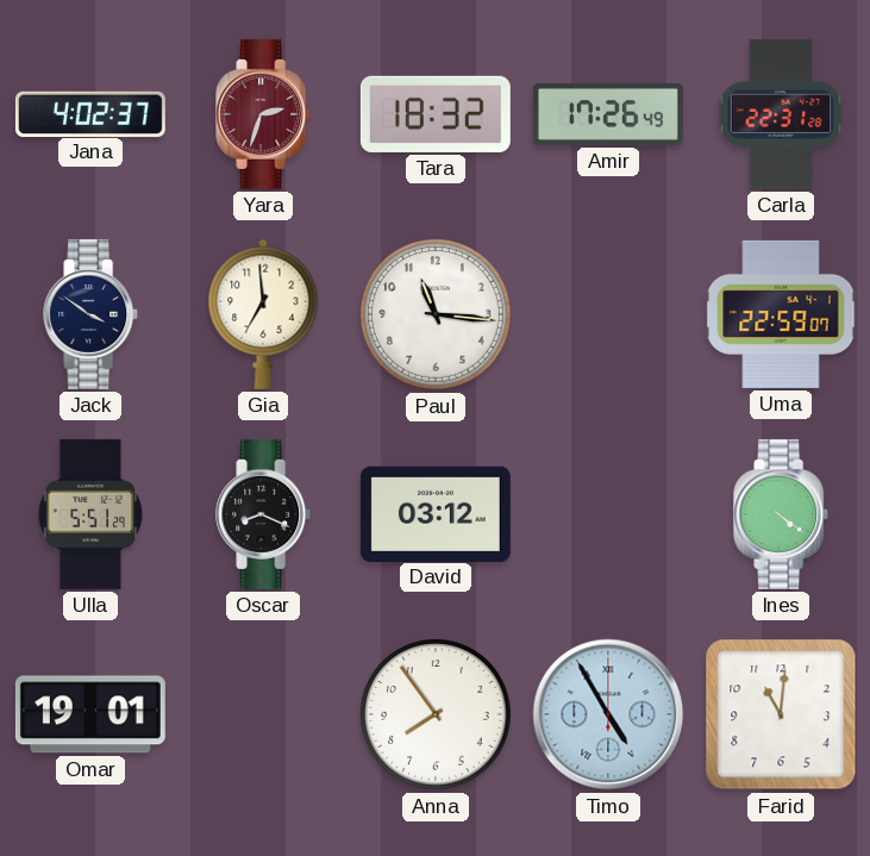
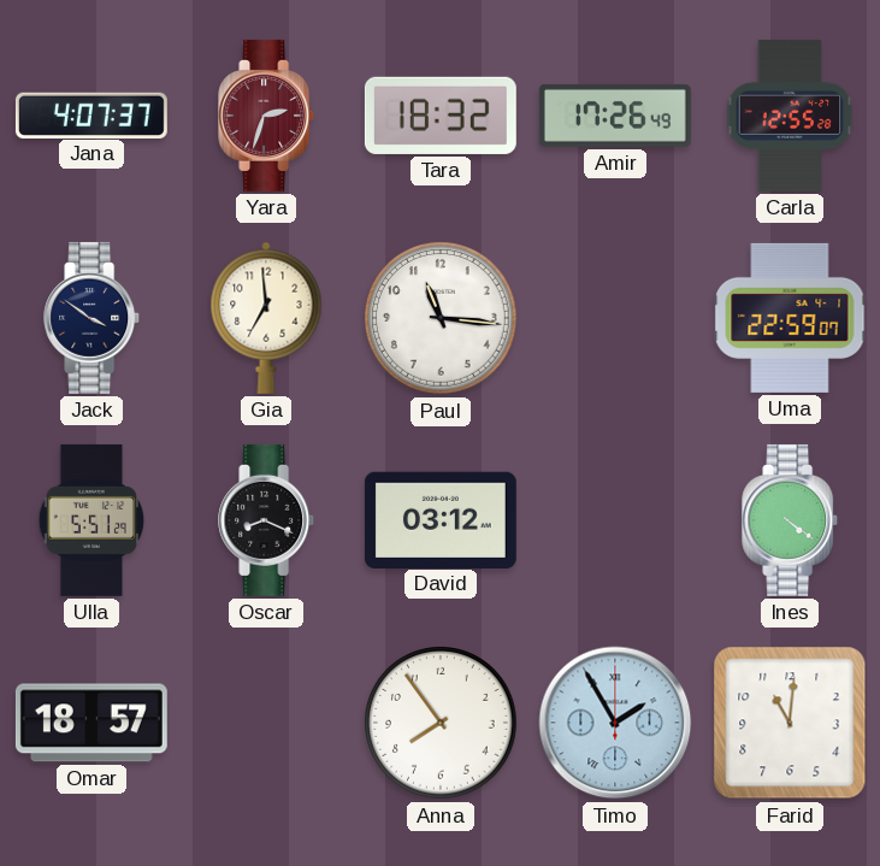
Jana: 4:02 -> 4:07 (91, 114)
Carla: 22:31 -> 12:55 (790, 116)
Omar: 19:01 -> 18:57 (91, 723)
Timo: 4:55 -> 1:55 (615, 723)
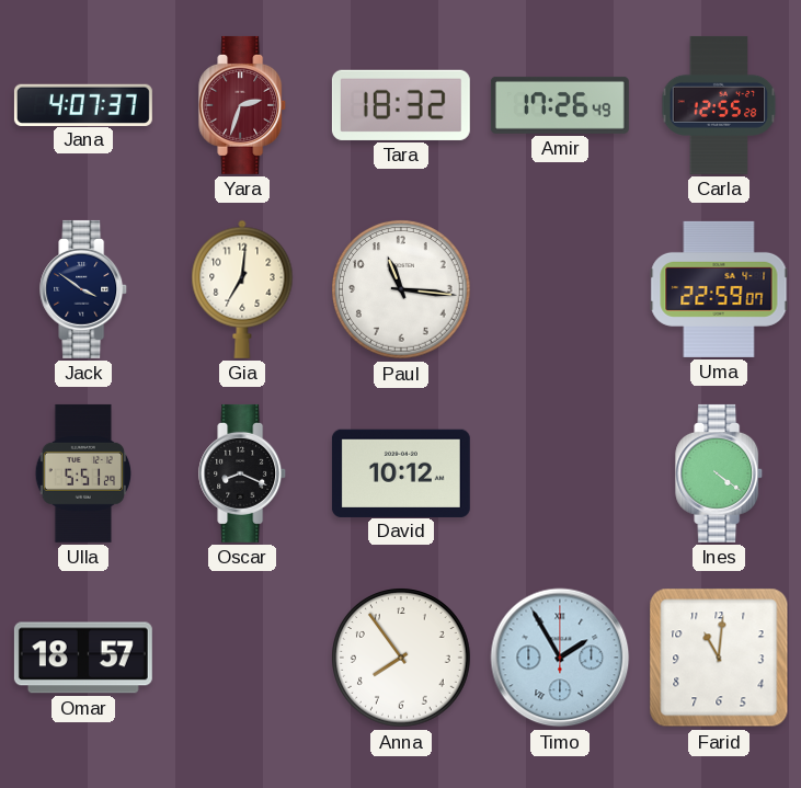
Gia: 6:59 -> 7:01 (242, 289)
David: 03:12 -> 10:12 (401, 472)
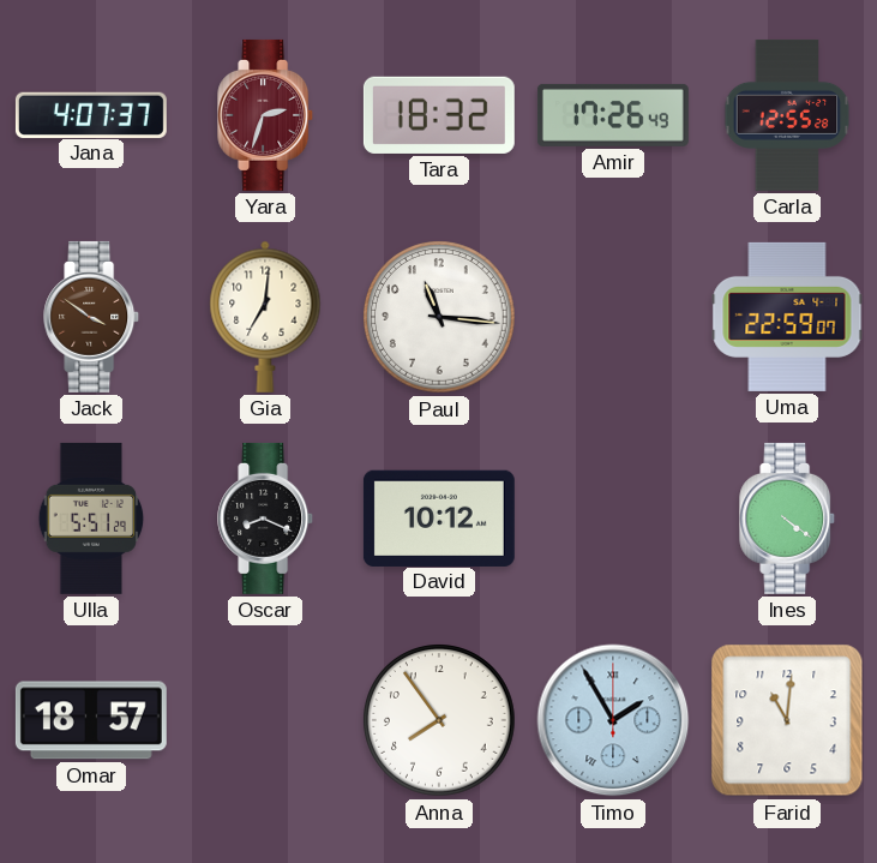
Jack dial: navy -> brown (92, 317)
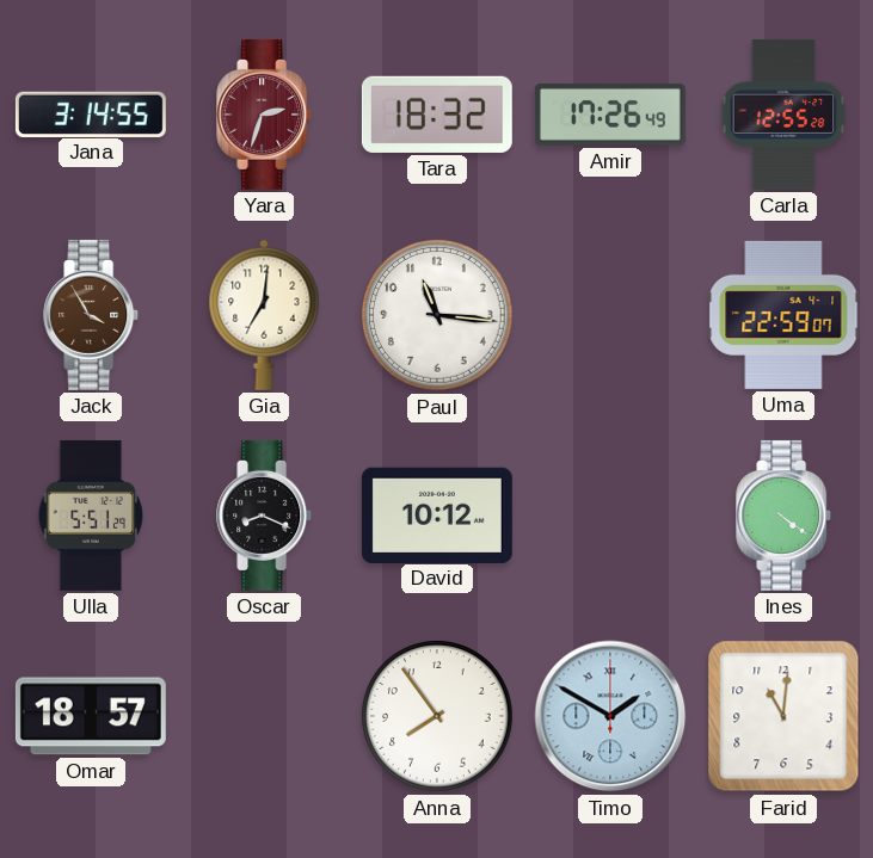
Jana: 4:07 -> 3:14 (91, 113)
Jack: 3:51 -> 3:55 (92, 315)
Timo: 1:55 -> 1:50 (610, 716)
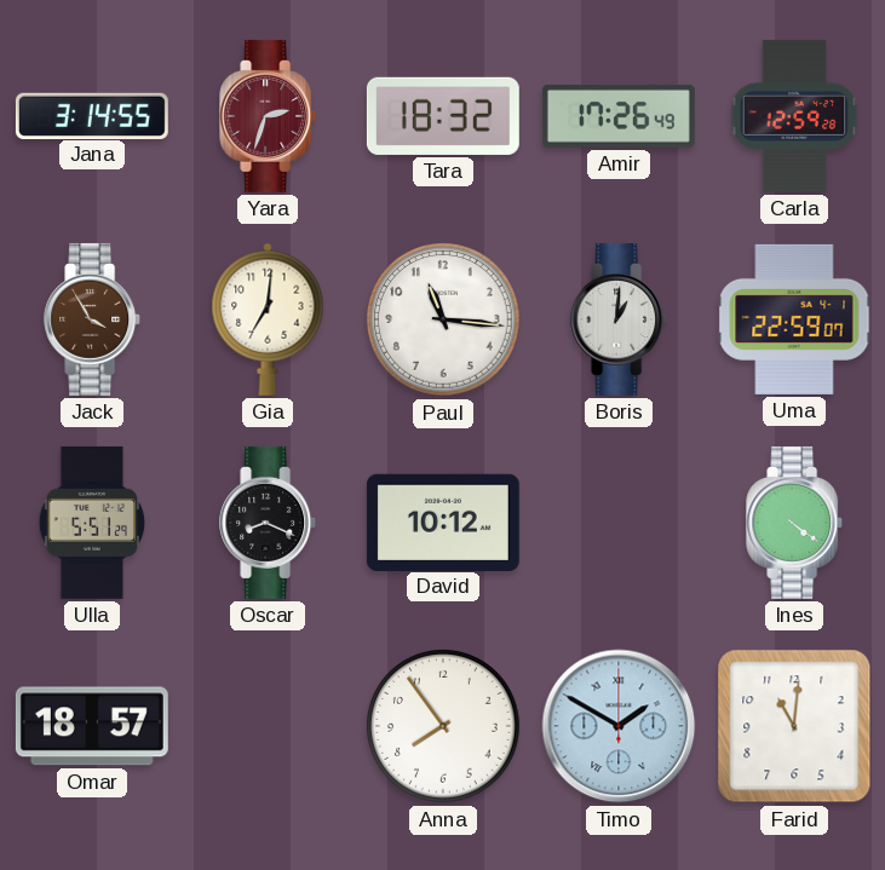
Carla: 12:55 -> 12:59 (794, 116)
Boris: none -> 1:01 (620, 319)
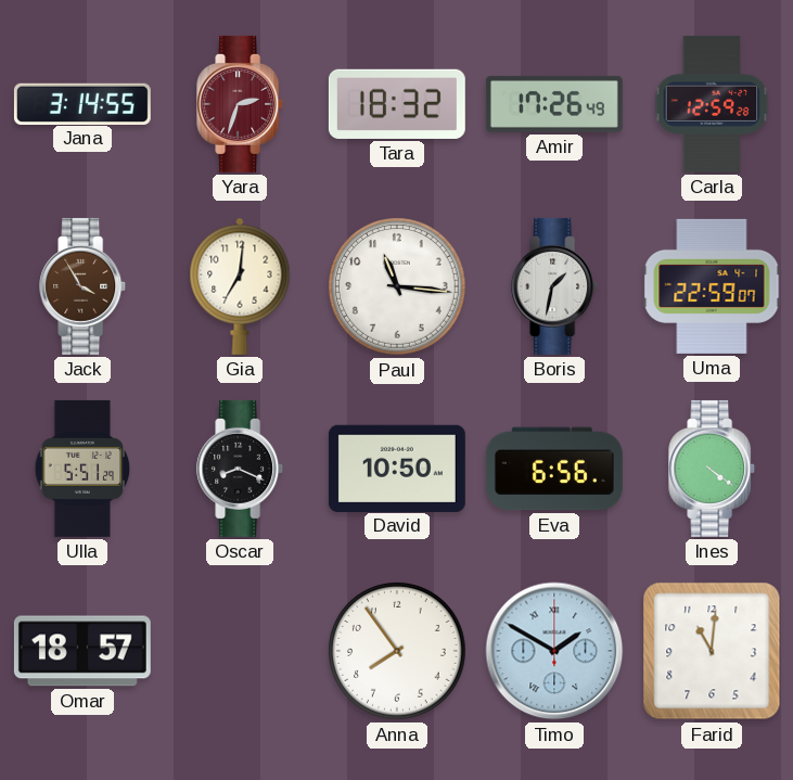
Boris: 1:01 -> 1:32 (555, 286)
David: 10:12 -> 10:50 (397, 468)
Eva: none -> 6:56 (554, 469)
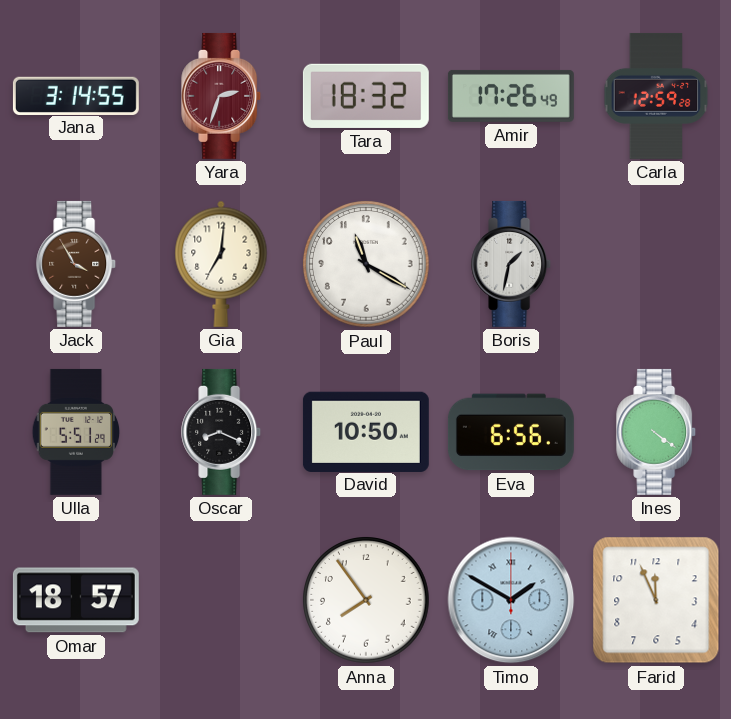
Paul: 11:16 -> 11:20 (367, 265)
Uma: 22:59 -> none (712, 286)
Farid: 11:01 -> 11:56 (656, 600)
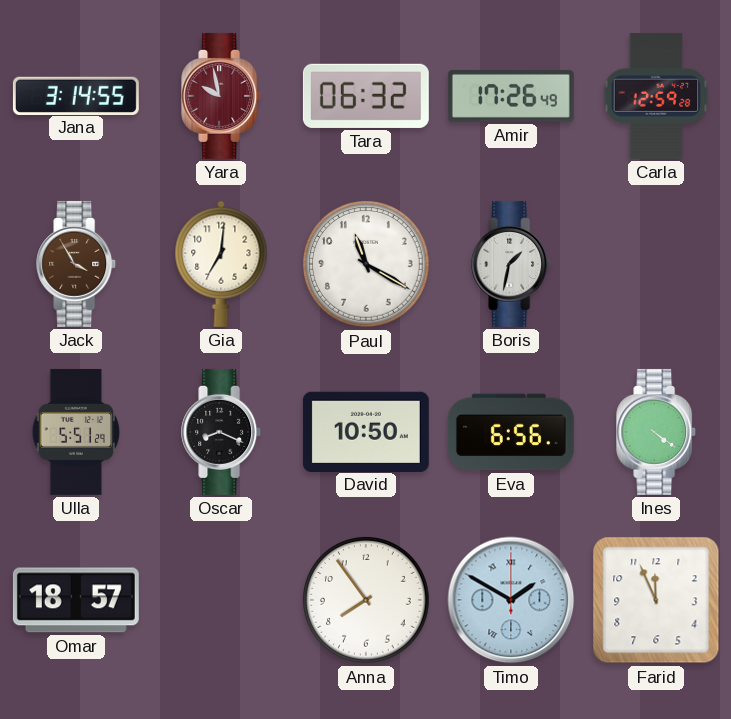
Yara: 2:33 -> 9:58 (222, 96)
Tara: 18:32 -> 06:32 (366, 96)
